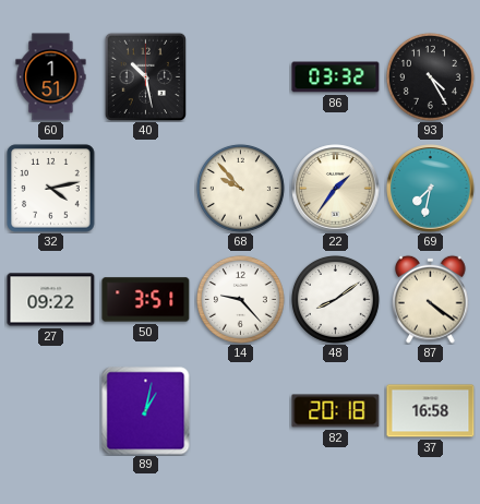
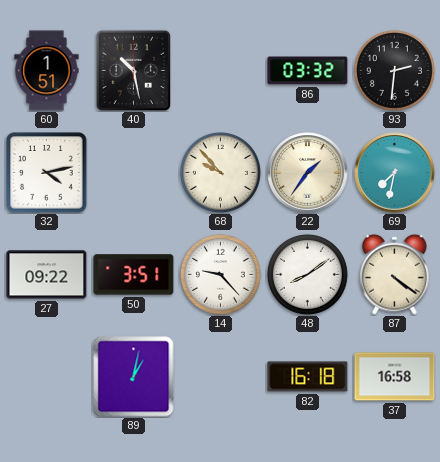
93: 4:25 -> 2:31 (394, 70)
82: 20:18 -> 16:18 (308, 377)
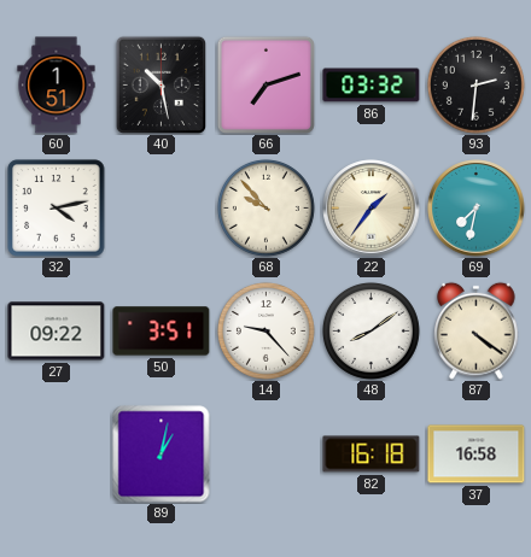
66: none -> 7:12 (265, 84)
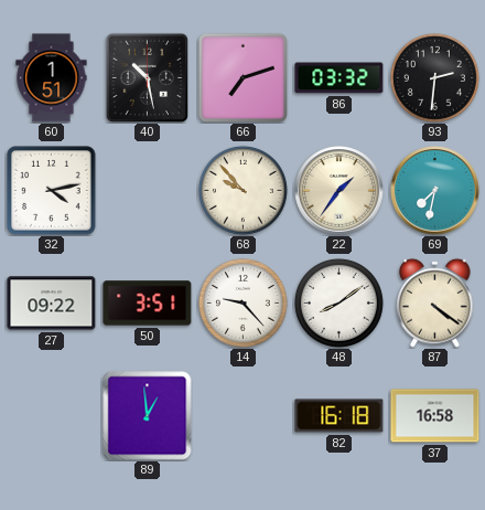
89: 1:02 -> 12:59 (148, 416)
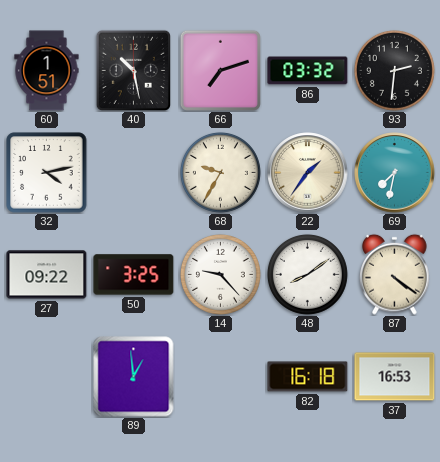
68: 9:53 -> 9:35 (220, 172)
50: 3:51 -> 3:25 (134, 275)
37: 16:58 -> 16:53 (395, 377)
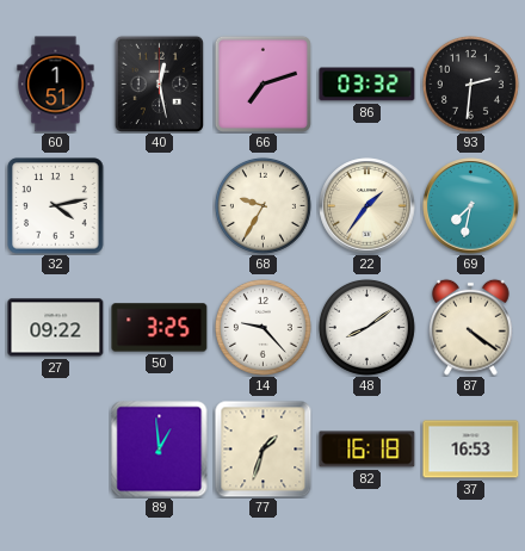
40: 10:28 -> 12:28 (159, 83)
77: none -> 1:33 (264, 450)
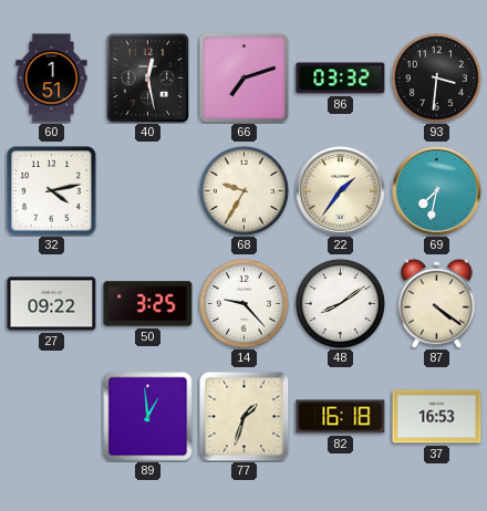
93: 2:31 -> 3:31 (436, 77)
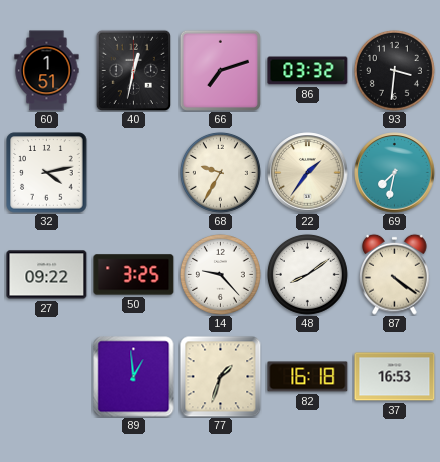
40: 12:28 -> 12:32 (133, 70)
